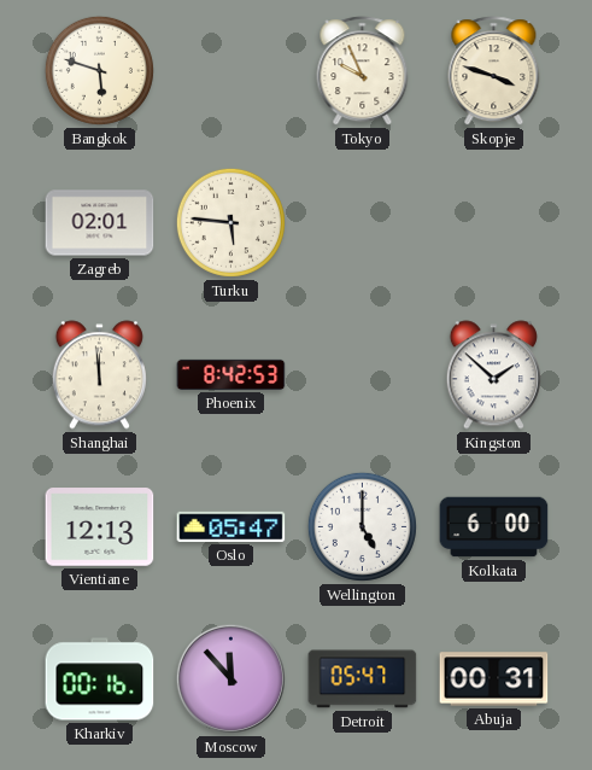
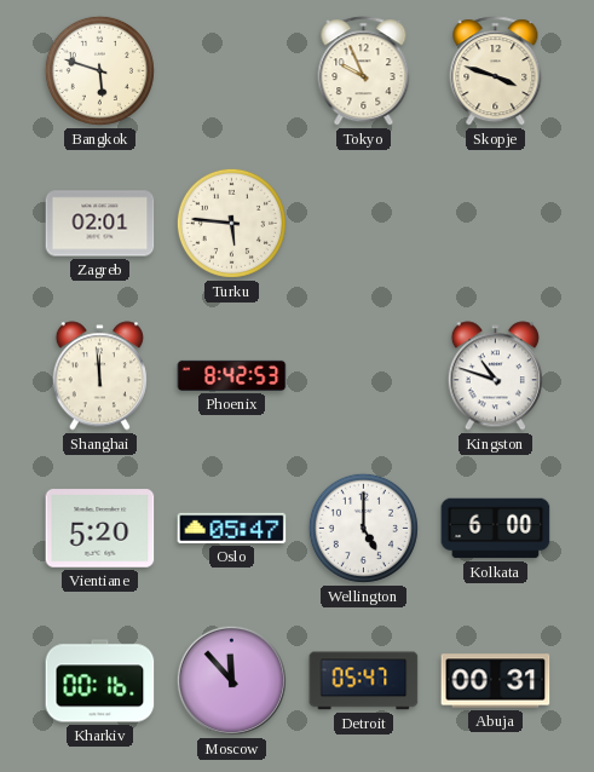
Kingston: 1:52 -> 10:48 (495, 376)
Vientiane: 12:13 -> 5:20 (100, 529)
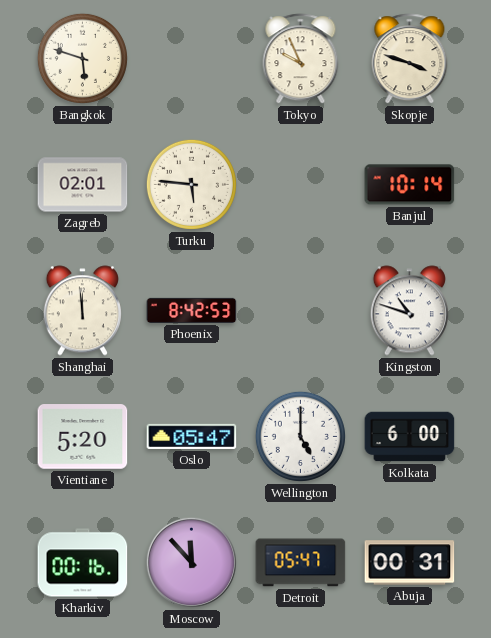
Banjul: none -> 10:14 (410, 185)
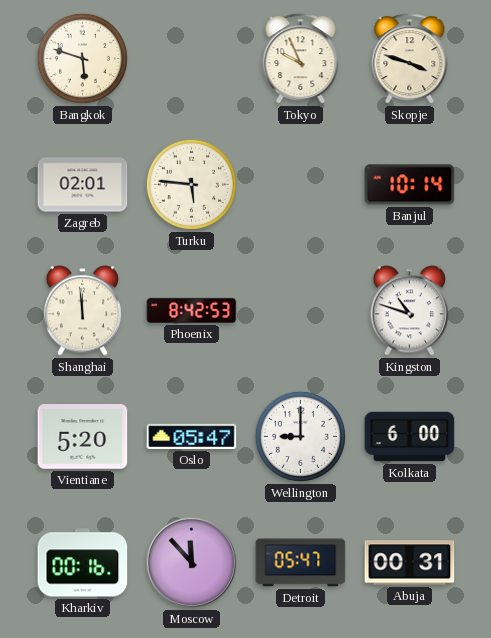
Wellington: 5:00 -> 9:00 (300, 436)
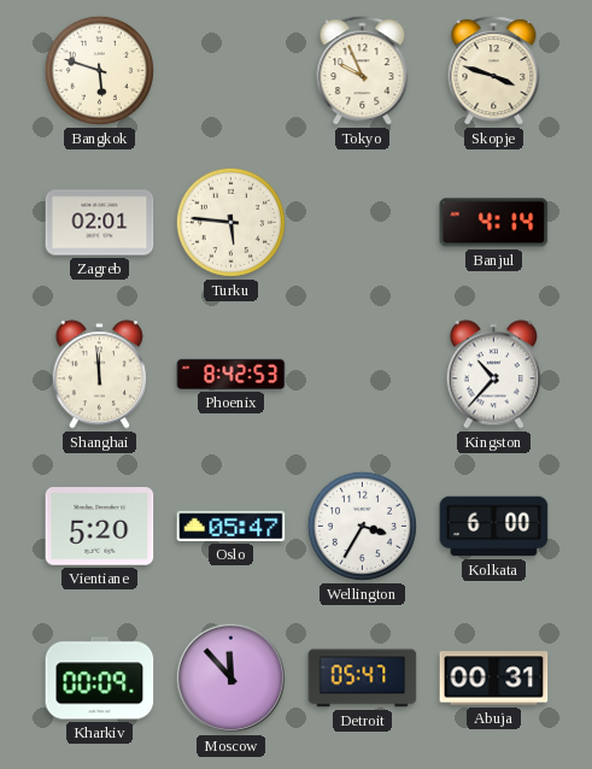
Banjul: 10:14 -> 4:14 (494, 223)
Kingston: 10:48 -> 10:37 (493, 375)
Wellington: 9:00 -> 3:35 (362, 526)
Kharkiv: 00:16 -> 00:09 (100, 679)
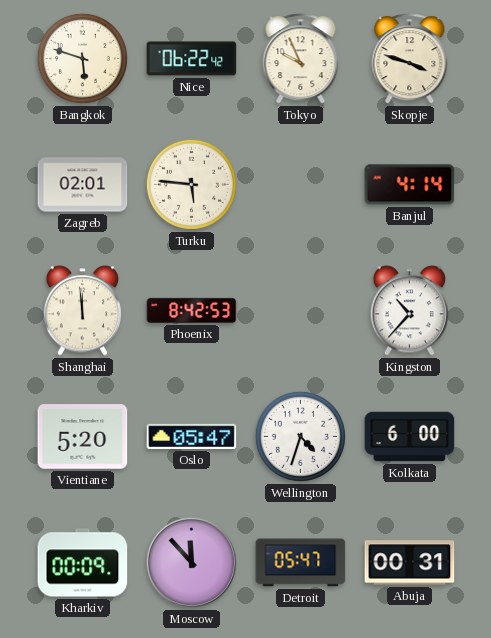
Nice: none -> 06:22 (192, 59)
Wellington: 3:35 -> 4:33 (300, 436)
